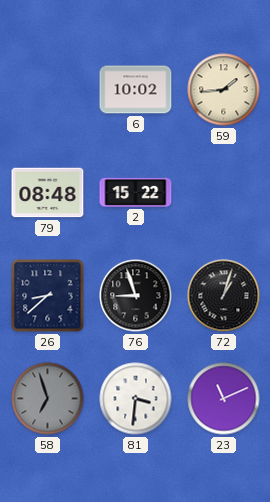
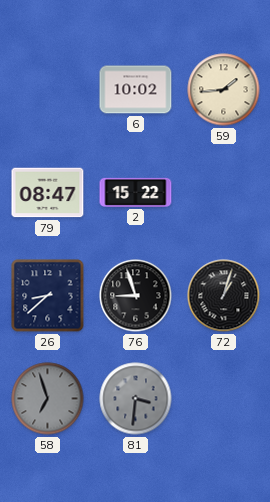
79: 08:48 -> 08:47 (48, 193)
81 dial: white -> grey (136, 399)
23: 11:11 -> none (224, 399)
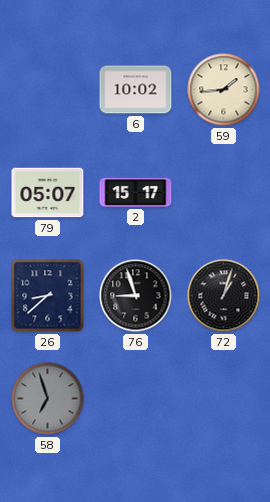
79: 08:47 -> 05:07 (48, 193)
2: 15:22 -> 15:17 (136, 192)
81: 3:31 -> none (136, 399)
